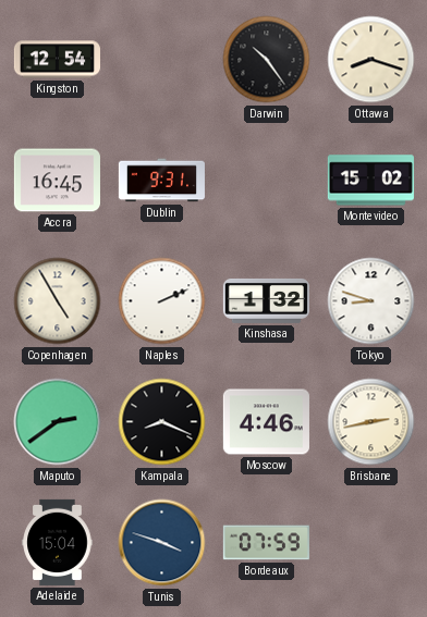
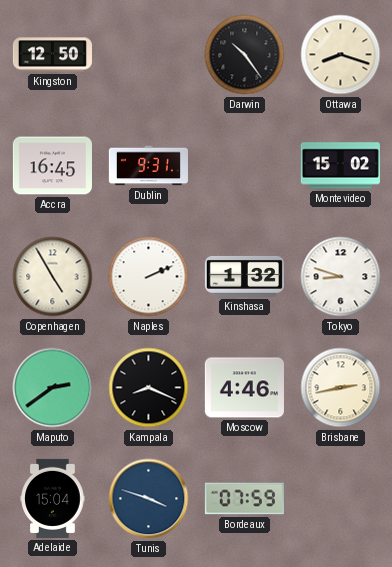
Kingston: 12:54 -> 12:50 (52, 55)
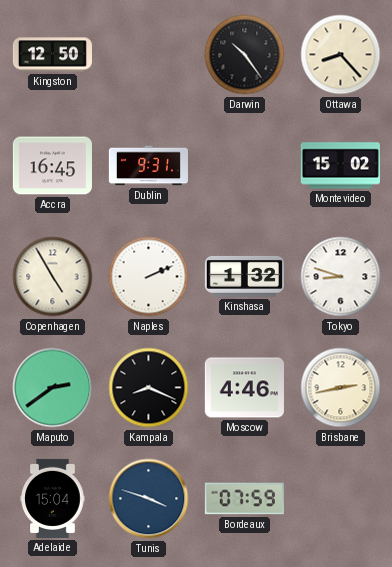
Ottawa: 8:18 -> 8:23 (341, 55)
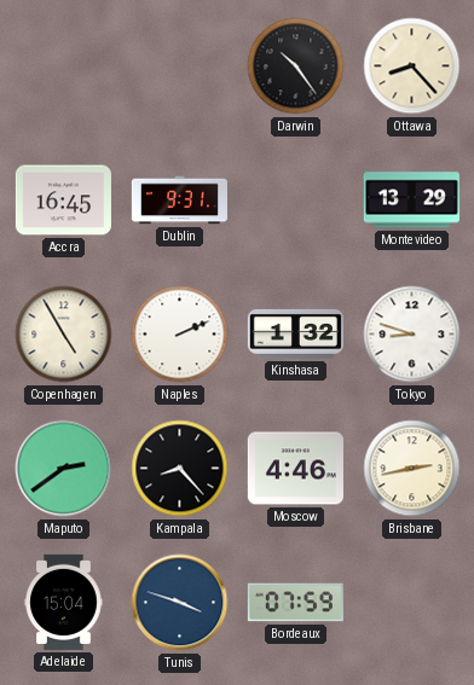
Kingston: 12:50 -> none (52, 55)
Montevideo: 15:02 -> 13:29 (411, 201)
Kampala: 8:19 -> 8:23 (180, 469)
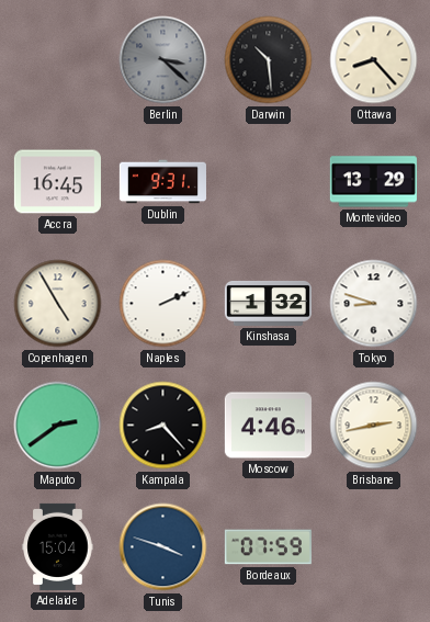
Berlin: none -> 3:22 (163, 60)
Darwin: 10:24 -> 10:29 (269, 60)
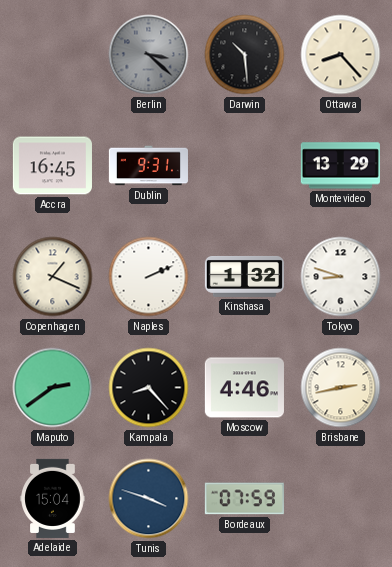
Copenhagen: 4:55 -> 1:19 (53, 277)
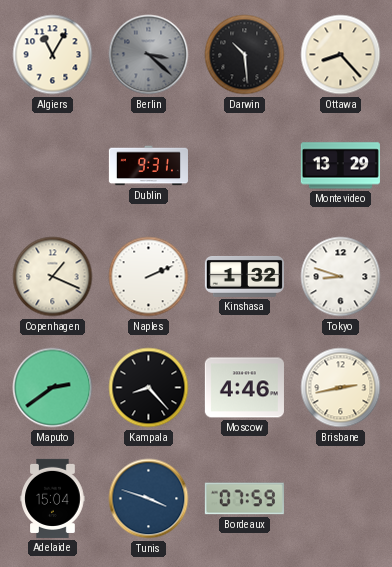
Algiers: none -> 11:05 (53, 55)
Accra: 16:45 -> none (52, 166)
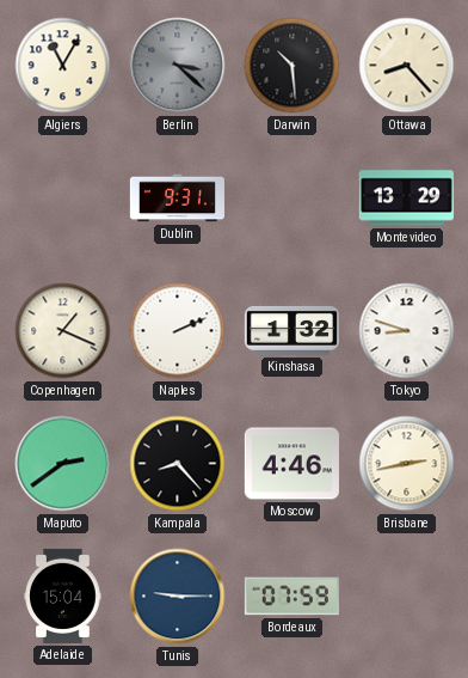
Tunis: 3:48 -> 9:15 (178, 597)
